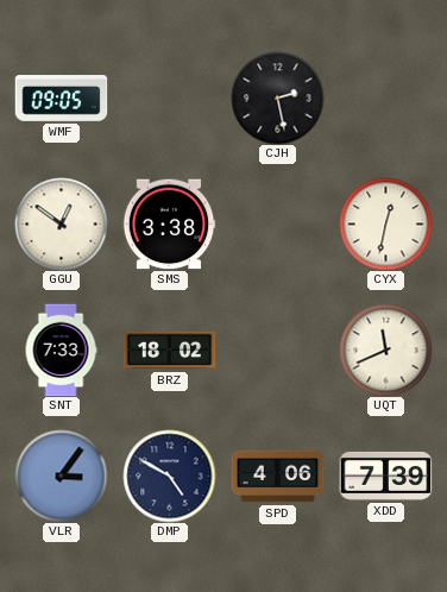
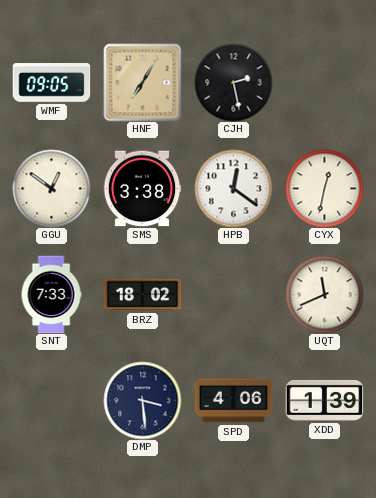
HNF: none -> 7:05 (142, 82)
HPB: none -> 12:21 (233, 188)
VLR: 3:06 -> none (61, 476)
DMP: 4:50 -> 3:29 (142, 400)
XDD: 7:39 -> 1:39 (324, 400)
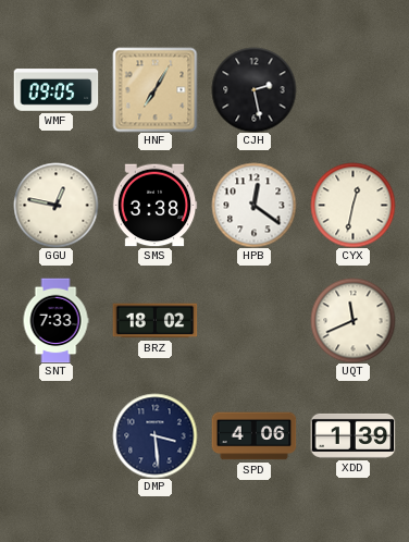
GGU: 12:51 -> 12:47 (55, 205)
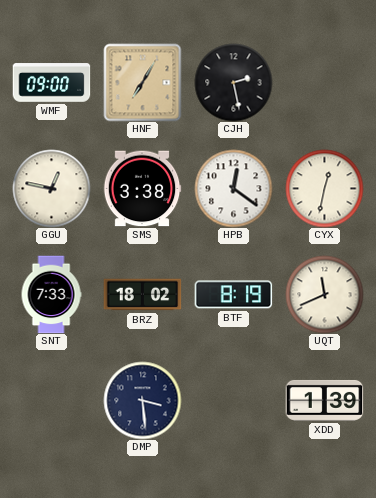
WMF: 09:05 -> 09:00 (51, 83)
BTF: none -> 8:19 (233, 295)
SPD: 4:06 -> none (253, 436)
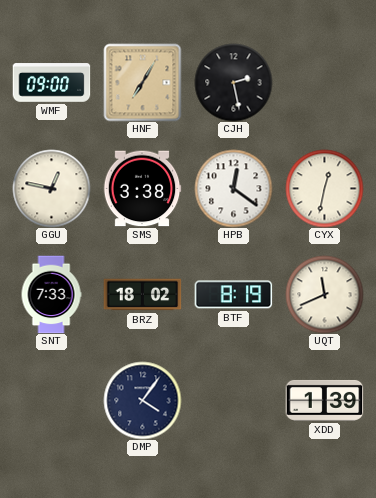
DMP: 3:29 -> 4:06 (142, 400)
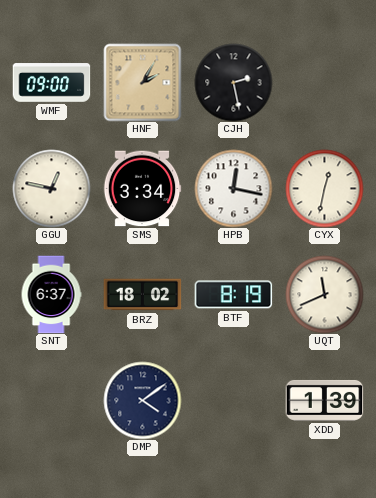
HNF: 7:05 -> 2:05 (142, 82)
SMS: 3:38 -> 3:34 (142, 189)
HPB: 12:21 -> 12:17 (233, 188)
SNT: 7:33 -> 6:37 (51, 294)
DMP: 4:06 -> 4:09 (142, 400)
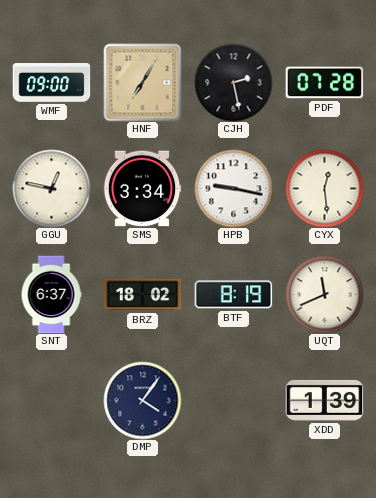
HNF: 2:05 -> 7:05 (142, 82)
PDF: none -> 07:28 (324, 83)
HPB: 12:17 -> 9:17 (233, 188)
CYX: 12:32 -> 12:29 (324, 188)
DMP: 4:09 -> 4:06 (142, 400)
